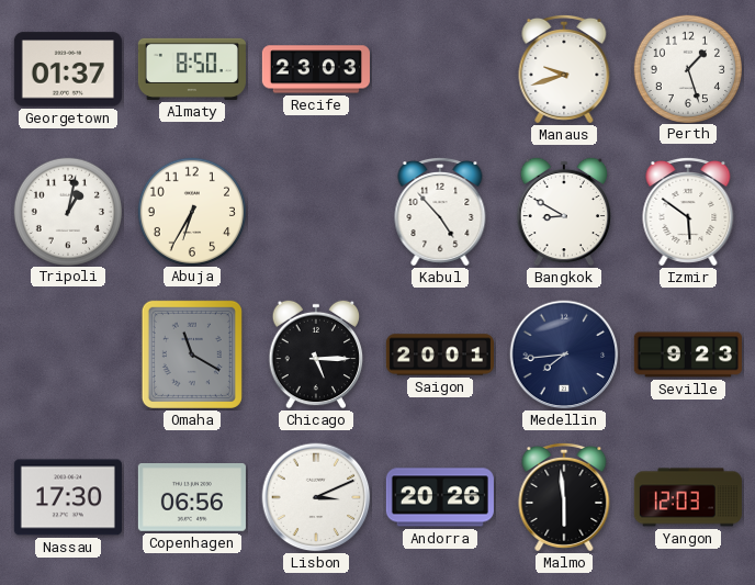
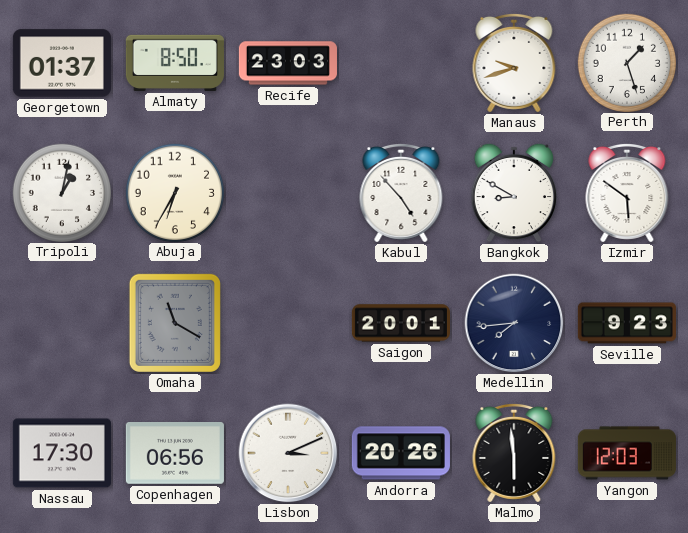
Chicago: 5:15 -> none (316, 355)
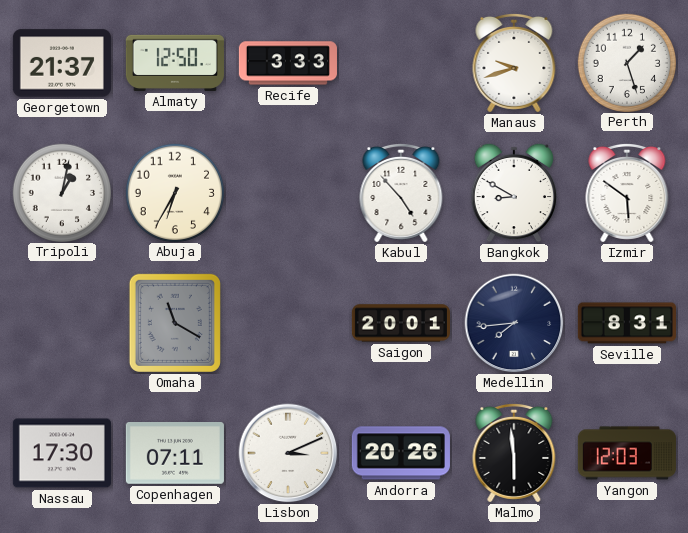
Georgetown: 01:37 -> 21:37 (62, 63)
Almaty: 8:50 -> 12:50 (175, 63)
Recife: 23:03 -> 3:33 (288, 63)
Seville: 9:23 -> 8:31 (627, 323)
Copenhagen: 06:56 -> 07:11 (175, 454)
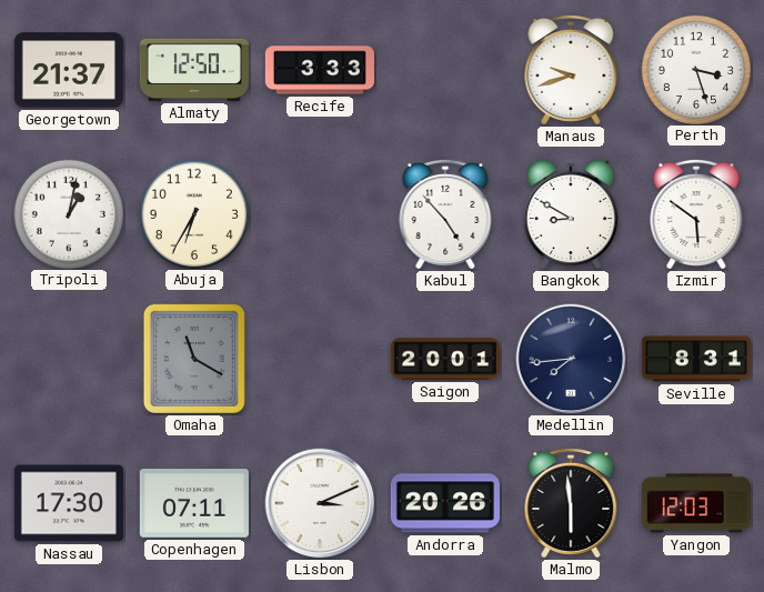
Perth: 1:27 -> 3:27 (695, 69)
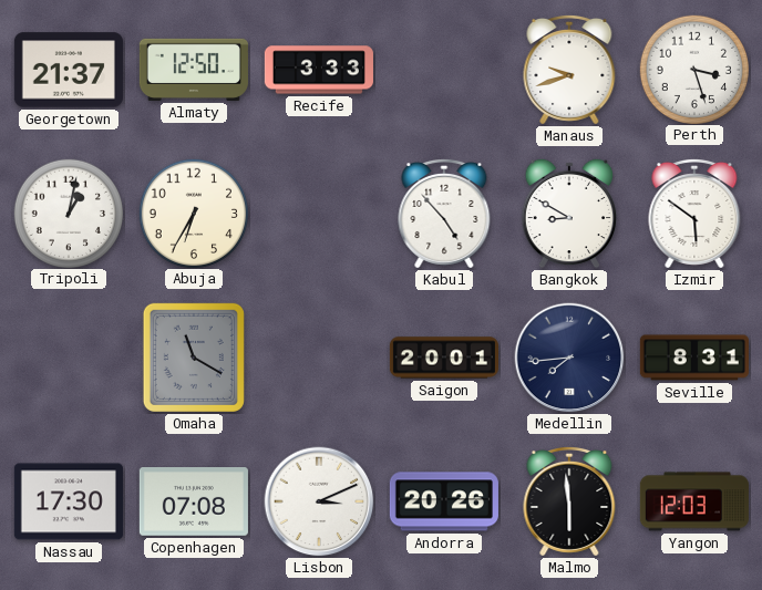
Copenhagen: 07:11 -> 07:08 (194, 503)
